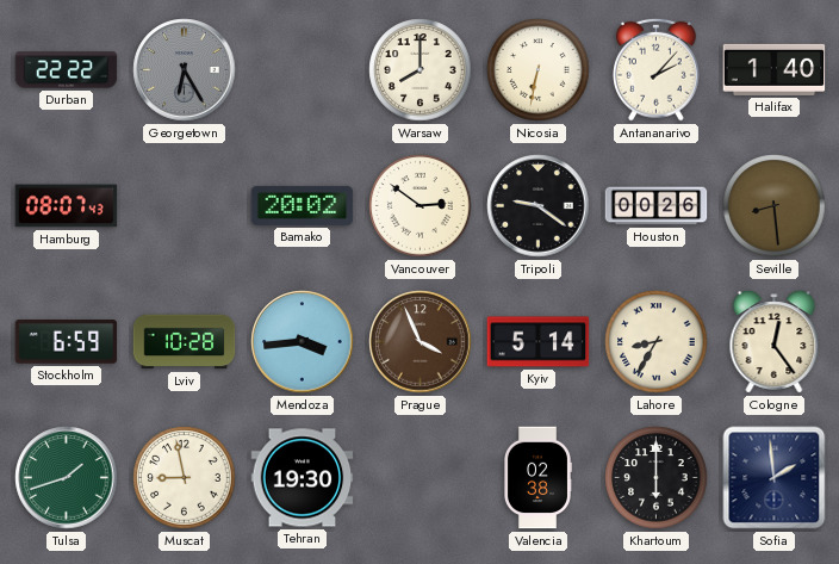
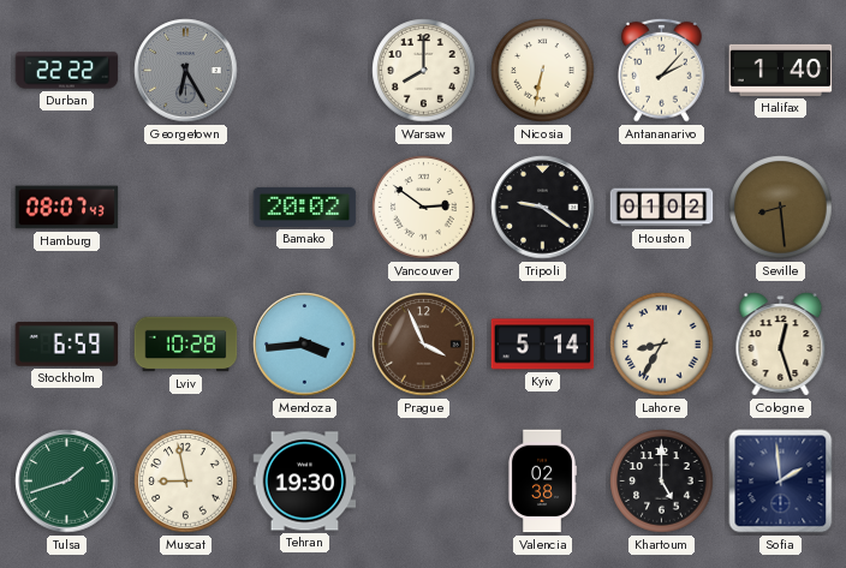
Houston: 00:26 -> 01:02 (662, 208)
Cologne: 12:24 -> 12:27 (781, 345)
Khartoum: 6:00 -> 5:00 (662, 482)
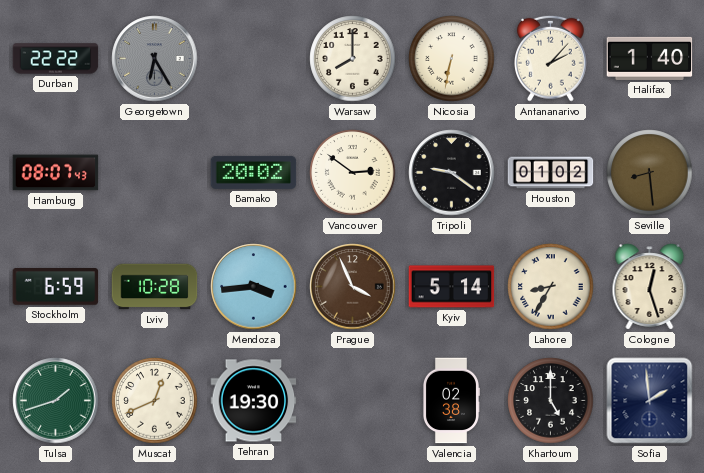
Muscat: 8:58 -> 12:41 (155, 401)
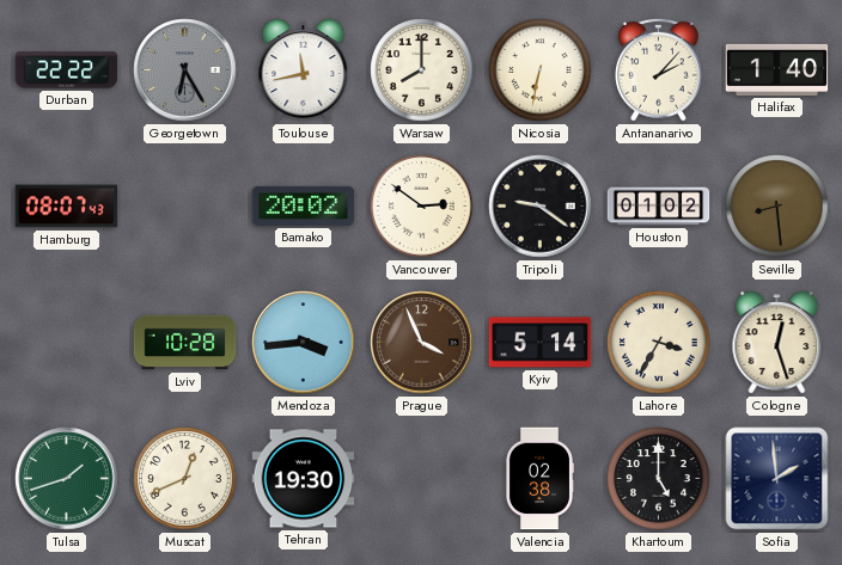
Toulouse: none -> 11:43 (304, 70)
Stockholm: 6:59 -> none (56, 287)
Lahore: 8:35 -> 3:35 (659, 343)
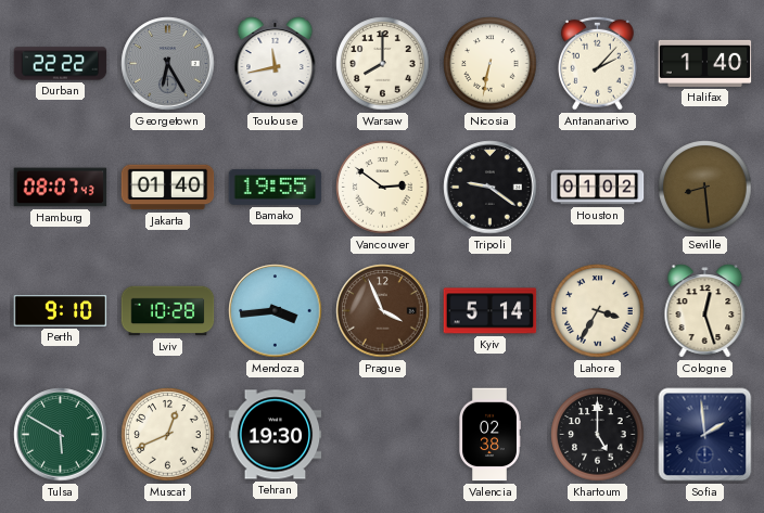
Jakarta: none -> 01:40 (168, 188)
Bamako: 20:02 -> 19:55 (276, 187)
Perth: none -> 9:10 (61, 310)
Tulsa: 1:42 -> 5:50 (61, 435)
